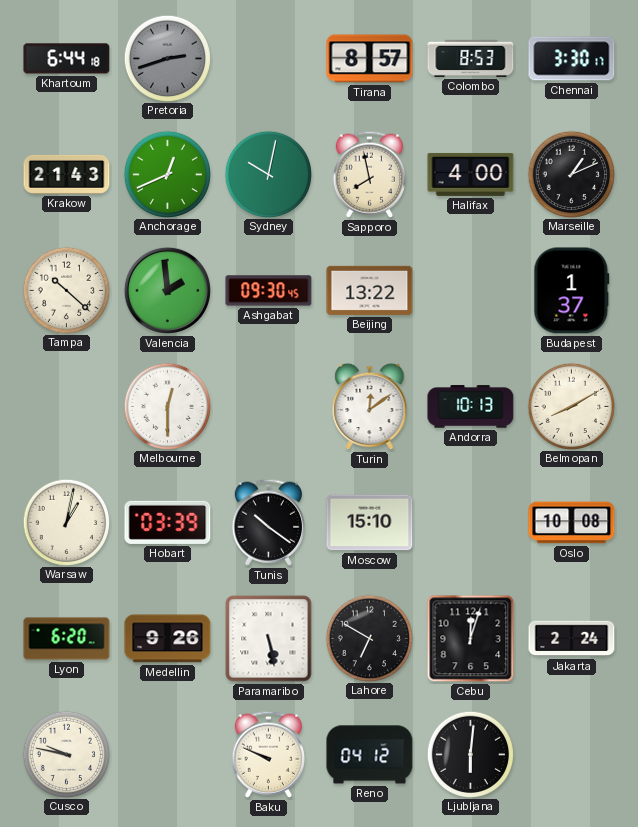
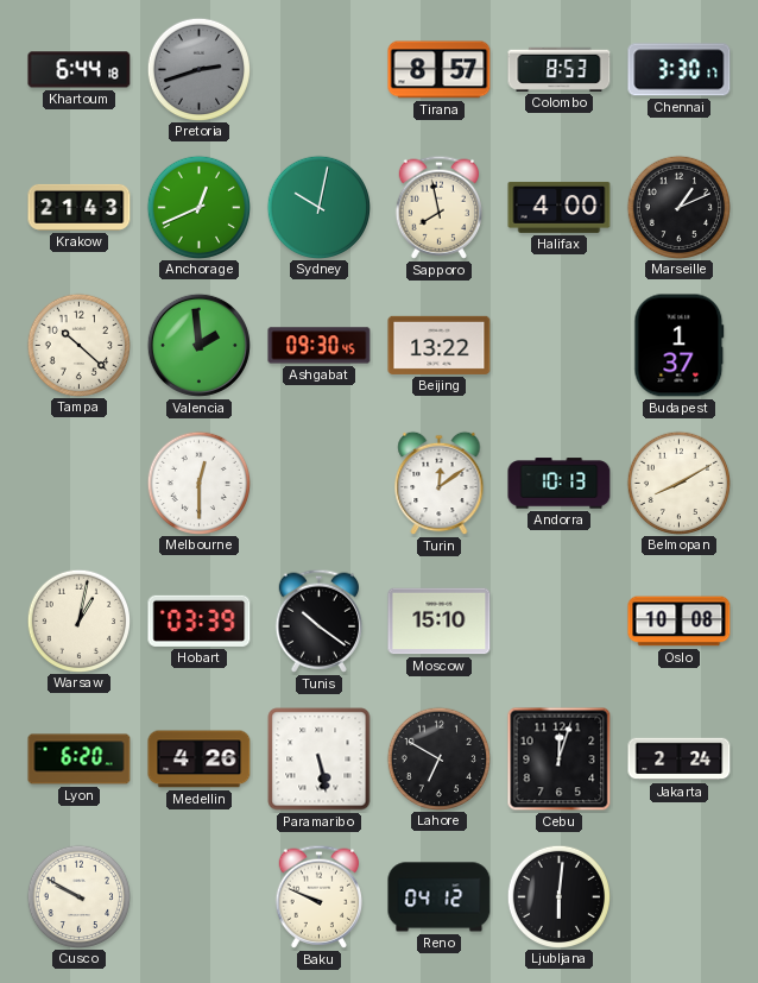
Medellin: 9:26 -> 4:26 (200, 760)
Cusco: 9:47 -> 9:50 (78, 896)
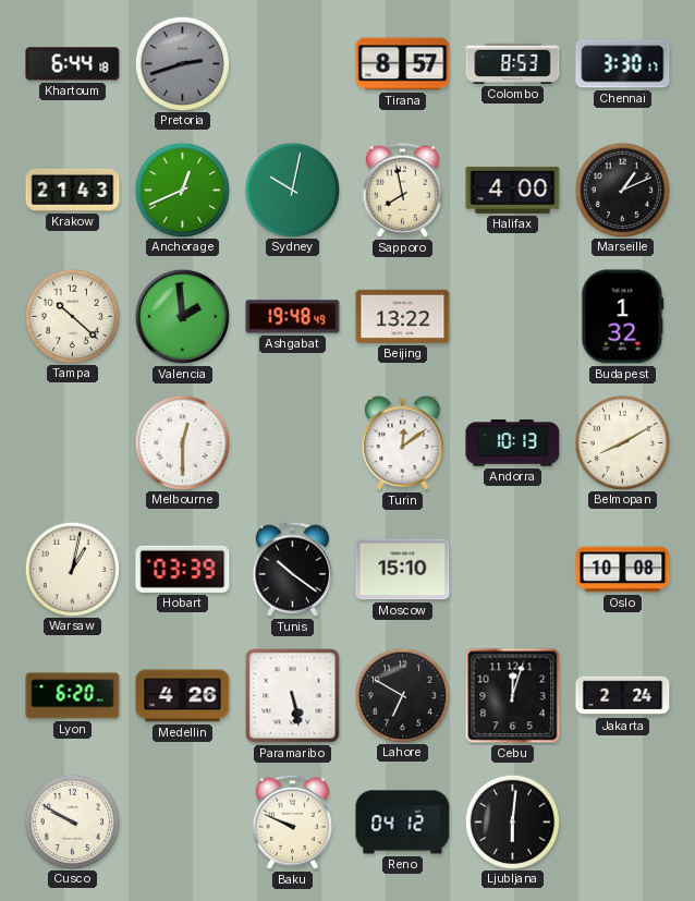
Ashgabat: 09:30 -> 19:48 (293, 317)
Budapest: 1:37 -> 1:32 (623, 317)
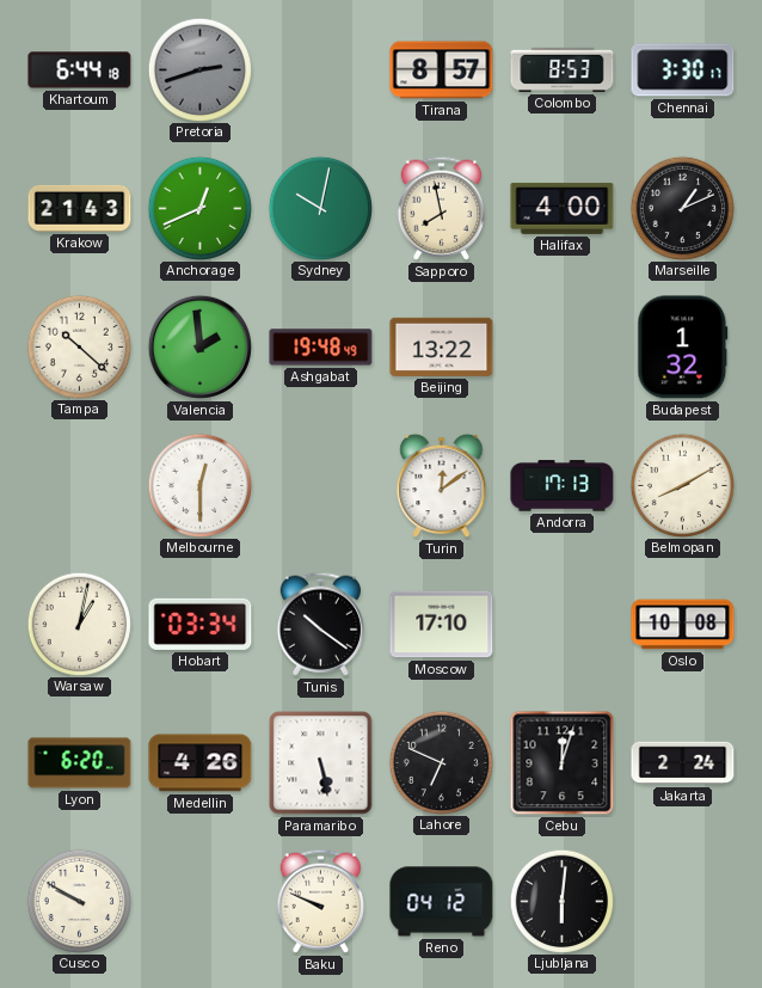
Andorra: 10:13 -> 17:13 (563, 486)
Hobart: 03:39 -> 03:34 (201, 624)
Moscow: 15:10 -> 17:10 (442, 625)
Lahore: 6:50 -> 6:49 (441, 762)
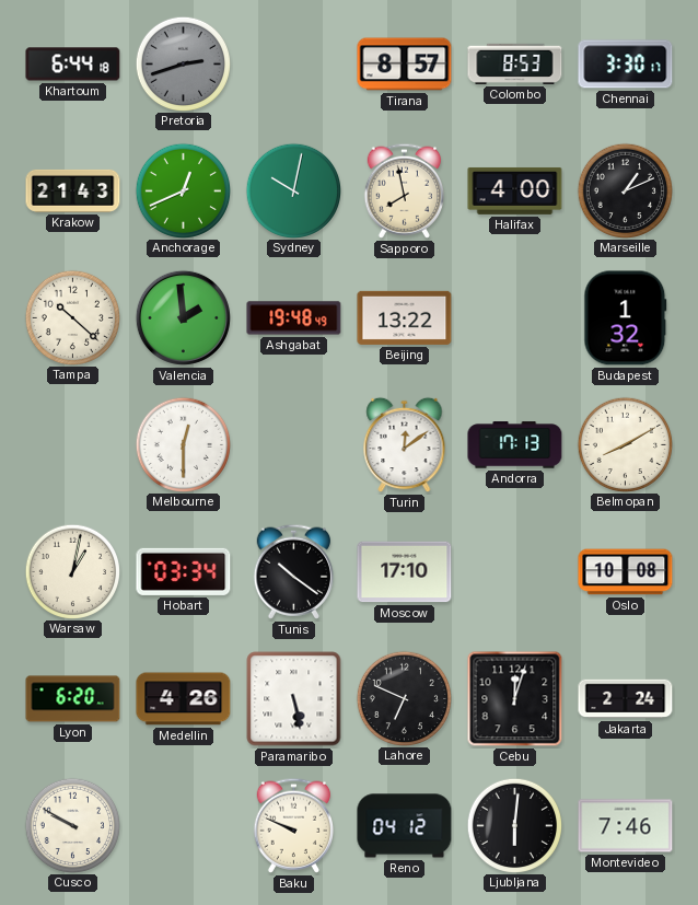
Montevideo: none -> 7:46 (626, 826)
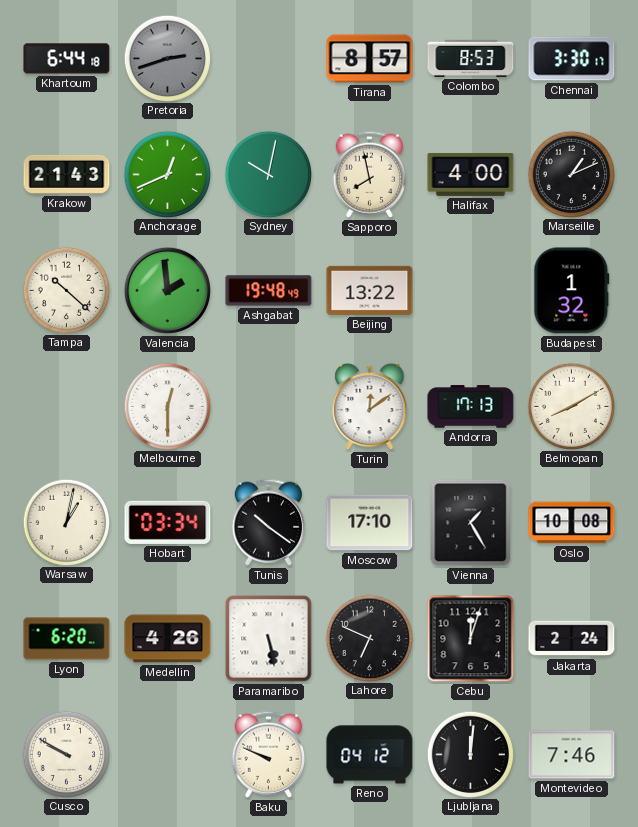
Vienna: none -> 1:25 (471, 523)
Ljubljana: 6:01 -> 12:01 (470, 754)
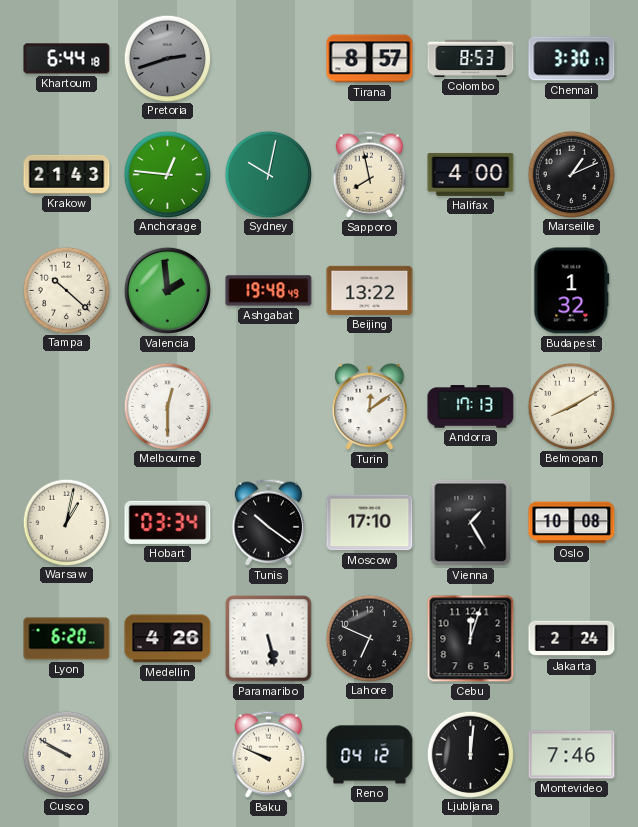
Anchorage: 12:41 -> 12:46 (167, 174)
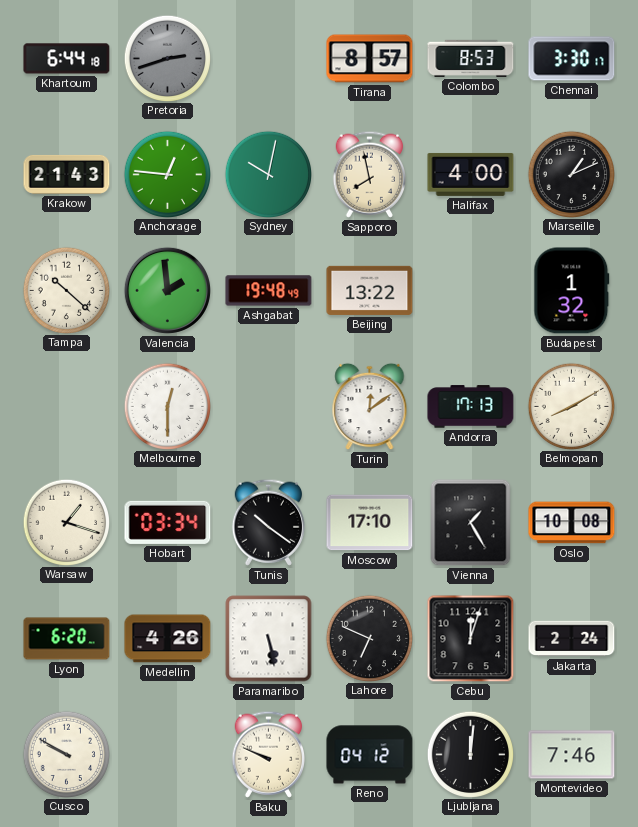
Warsaw: 1:02 -> 1:18 (66, 522)
